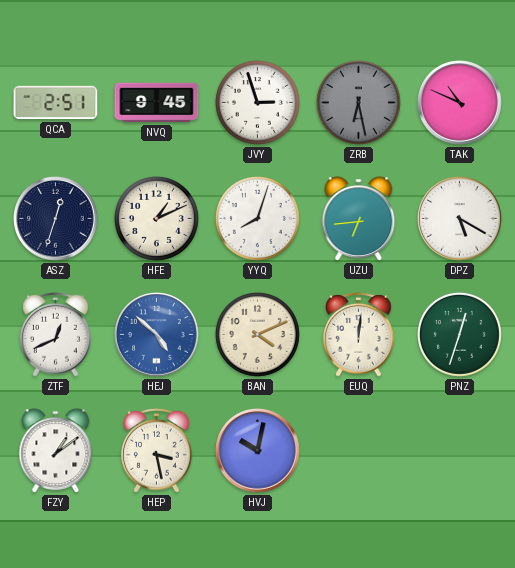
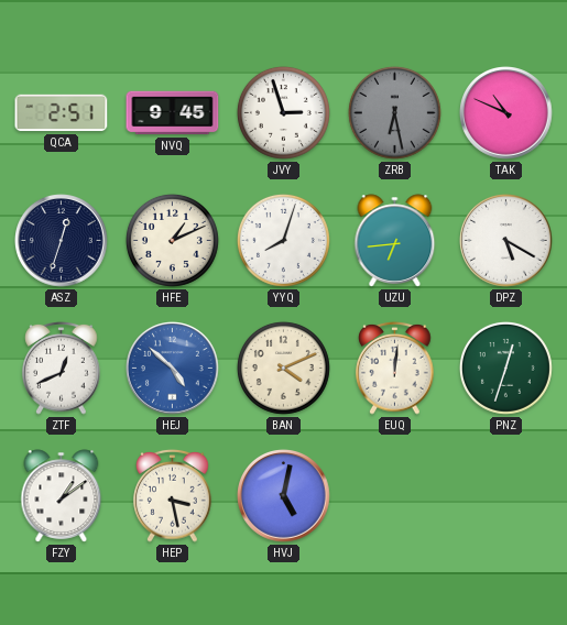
HVJ: 10:02 -> 5:02 (284, 496)
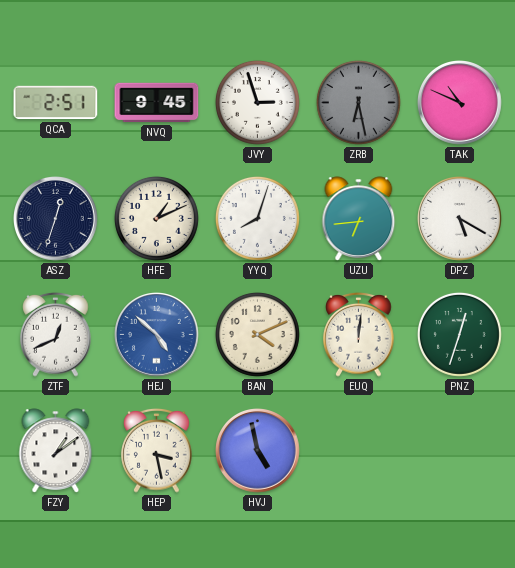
HVJ: 5:02 -> 4:58 (258, 451)
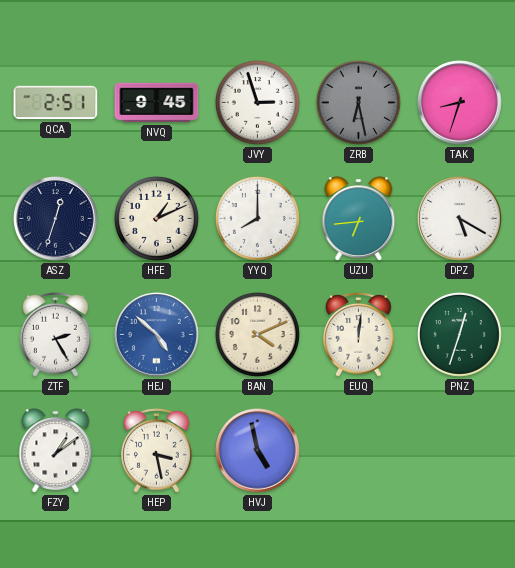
TAK: 10:49 -> 8:33 (460, 103)
YYQ: 8:03 -> 8:00 (257, 218)
ZTF: 12:41 -> 2:25 (56, 334)
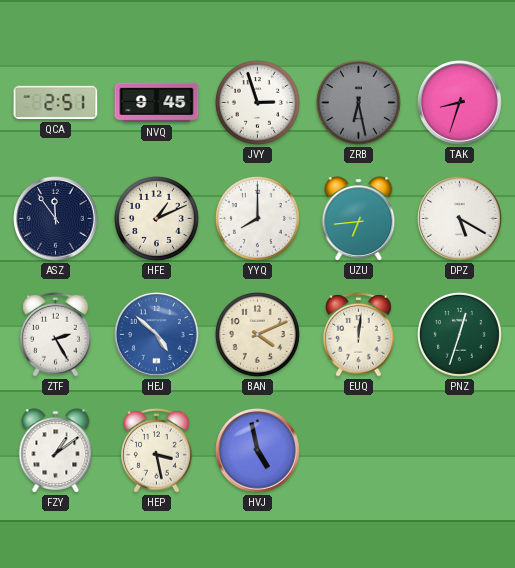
ASZ: 12:33 -> 11:54 (56, 219)
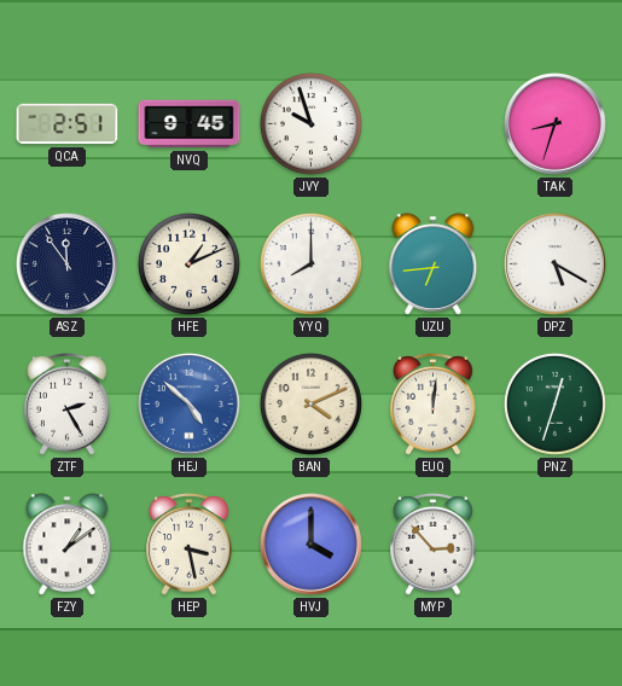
JVY: 2:57 -> 9:57 (310, 123)
ZRB: 6:28 -> none (358, 102)
HVJ: 4:58 -> 4:00 (312, 545)
MYP: none -> 2:53 (434, 543)
